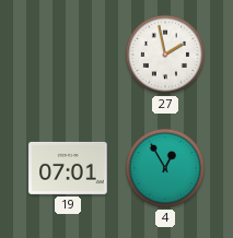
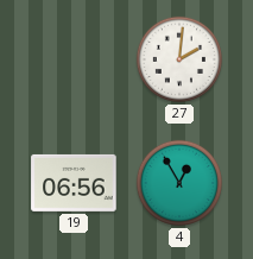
27: 1:58 -> 2:01 (179, 59)
19: 07:01 -> 06:56 (74, 183)
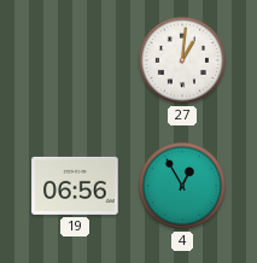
27: 2:01 -> 1:01 (182, 60)
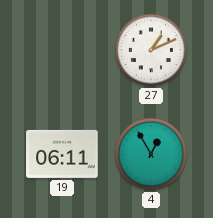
27: 1:01 -> 1:11 (151, 50)
19: 06:56 -> 06:11 (62, 154)
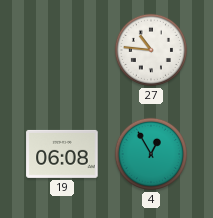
27: 1:11 -> 10:46 (151, 50)
19: 06:11 -> 06:08 (62, 154)
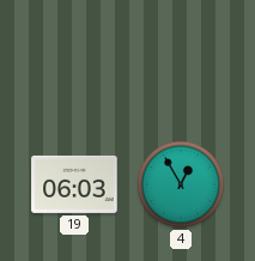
27: 10:46 -> none (151, 50)
19: 06:08 -> 06:03 (74, 184)
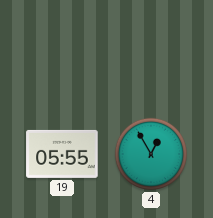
19: 06:03 -> 05:55 (62, 154)
